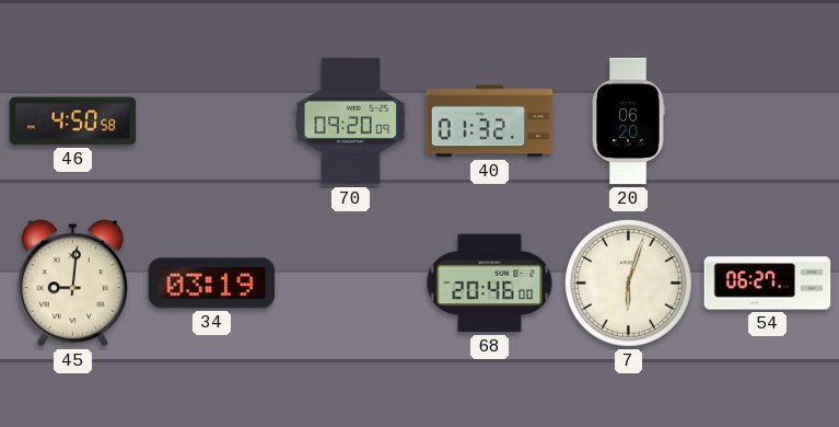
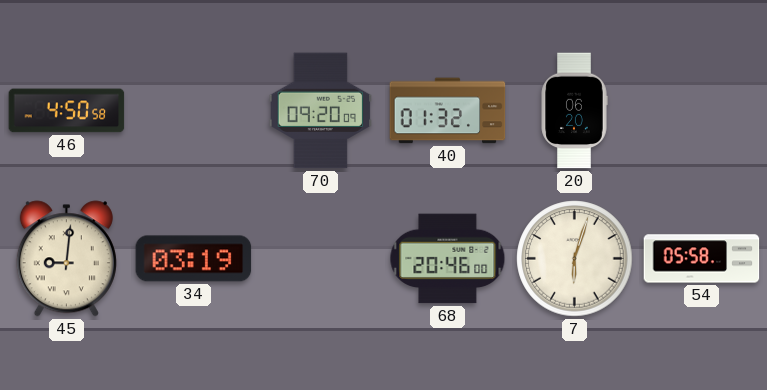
54: 06:27 -> 05:58 (702, 259)
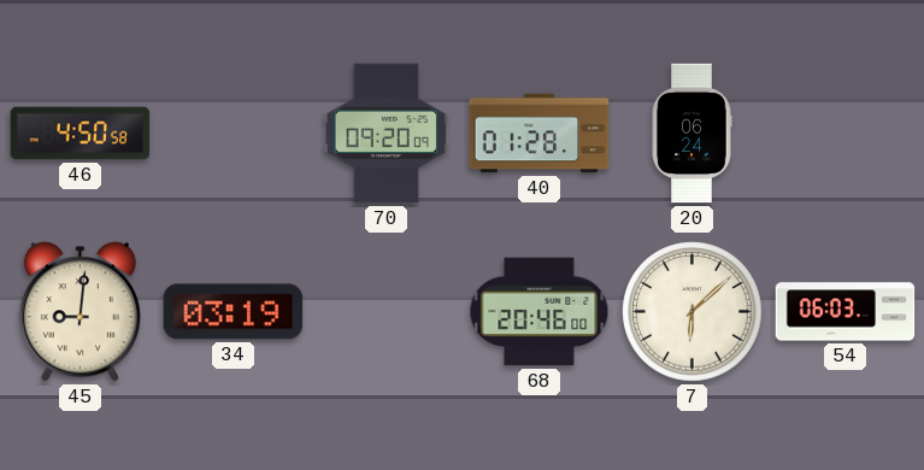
40: 01:32 -> 01:28 (540, 134)
20: 06:20 -> 06:24 (691, 134)
7: 6:03 -> 6:08 (693, 312)
54: 05:58 -> 06:03 (846, 312)
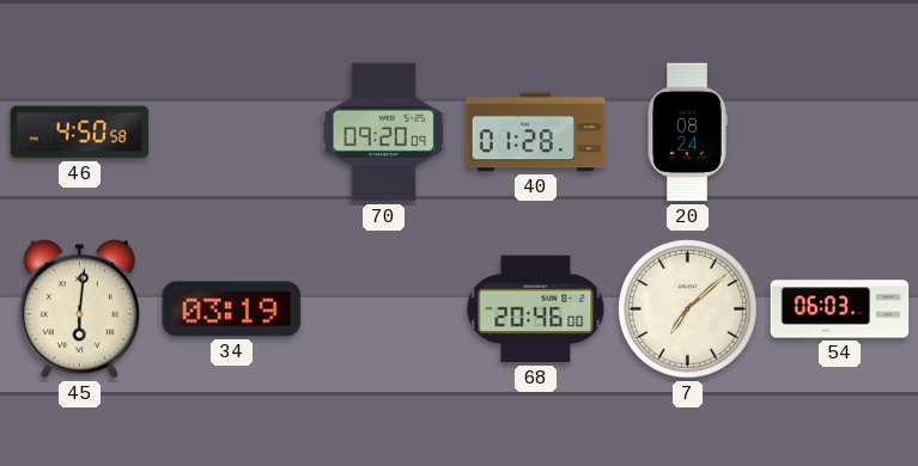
20: 06:24 -> 08:24 (687, 133)
45: 9:01 -> 6:01 (79, 309)
7: 6:08 -> 7:08 (688, 309)
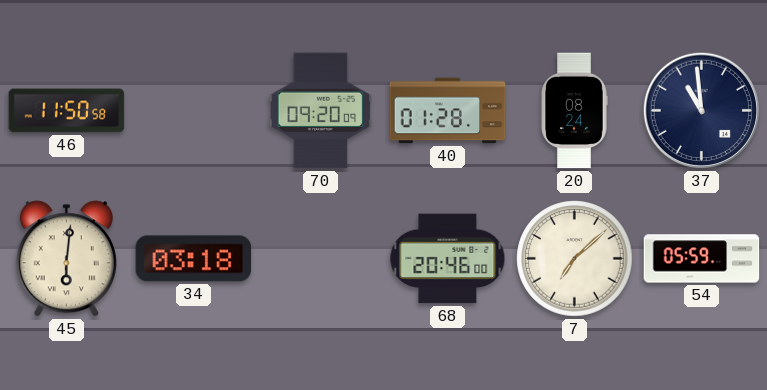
46: 4:50 -> 11:50 (67, 111)
37: none -> 10:59 (701, 110)
34: 03:19 -> 03:18 (194, 259)
54: 06:03 -> 05:59 (702, 259)
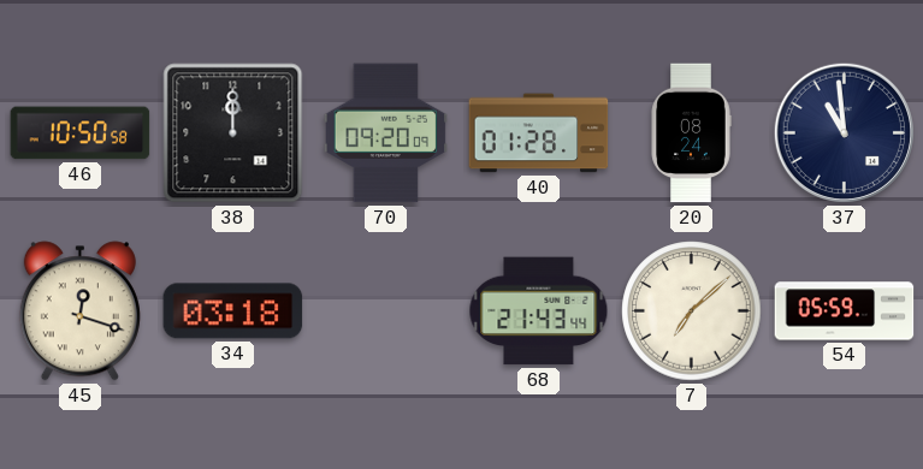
46: 11:50 -> 10:50 (81, 133)
38: none -> 12:00 (233, 133)
45: 6:01 -> 12:18 (79, 311)
68: 20:46 -> 21:43 (539, 311)
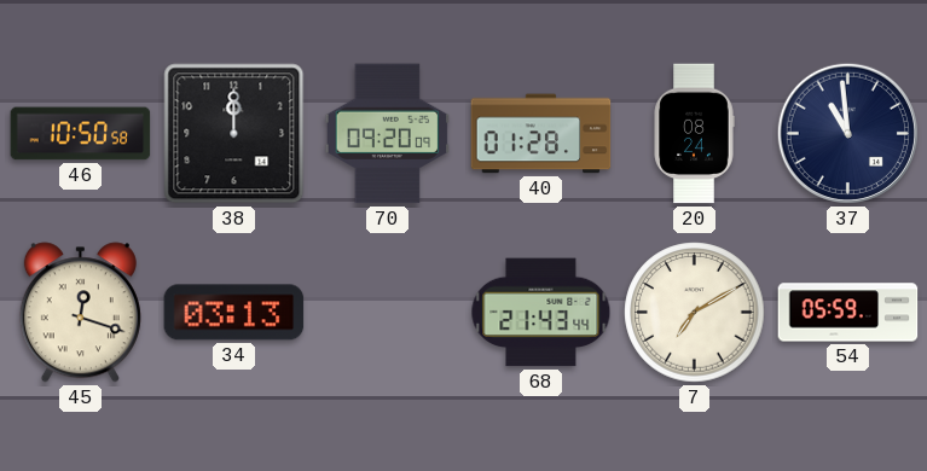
34: 03:18 -> 03:13 (234, 313)
7: 7:08 -> 7:10 (695, 313)
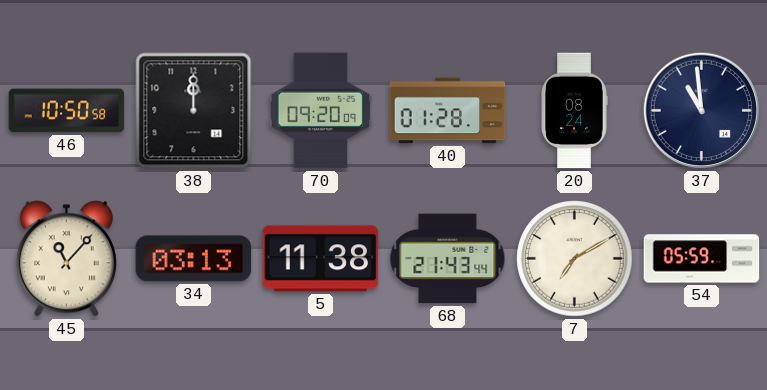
45: 12:18 -> 11:07 (66, 259)
5: none -> 11:38 (321, 259)
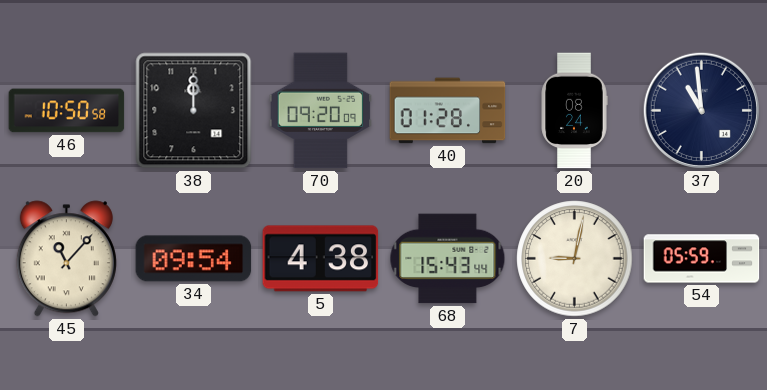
34: 03:13 -> 09:54 (194, 259)
5: 11:38 -> 4:38 (321, 259)
68: 21:43 -> 15:43 (448, 259)
7: 7:10 -> 9:02 (575, 259)
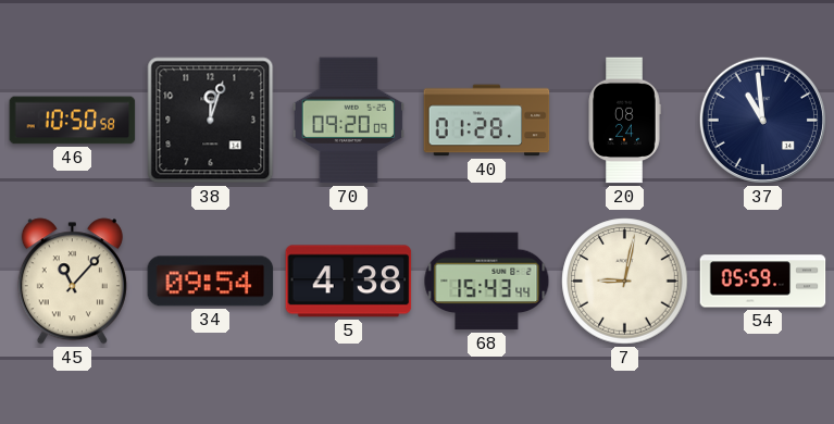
38: 12:00 -> 12:03 (211, 121)
